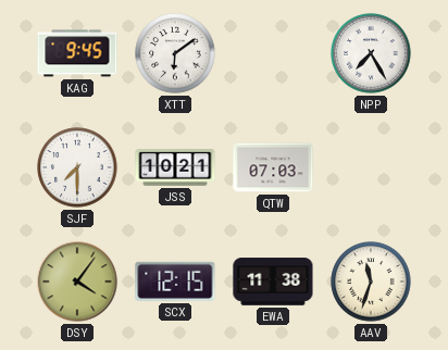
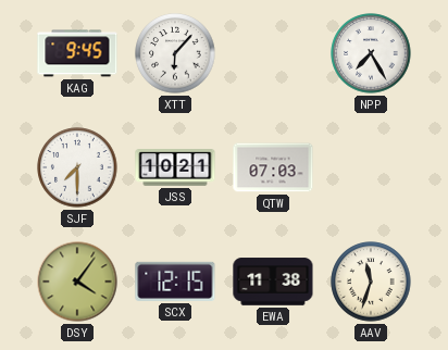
XTT: 6:09 -> 6:07 (175, 53)
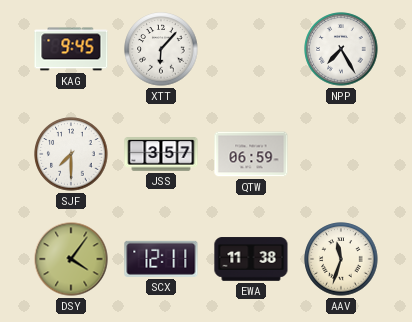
JSS: 10:21 -> 3:57 (161, 154)
QTW: 07:03 -> 06:59 (251, 154)
SCX: 12:15 -> 12:11 (161, 259)
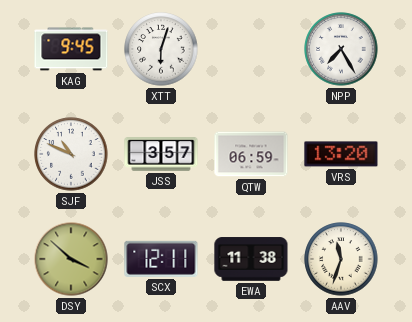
XTT: 6:07 -> 6:03 (161, 49)
SJF: 7:30 -> 10:49 (71, 154)
VRS: none -> 13:20 (341, 154)
DSY: 4:06 -> 3:52 (71, 259)
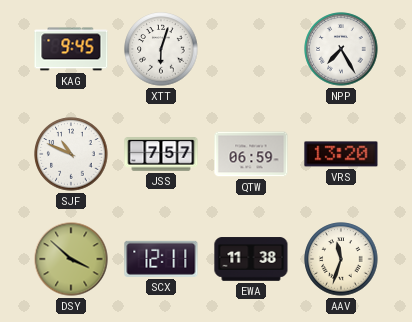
JSS: 3:57 -> 7:57 (161, 154)
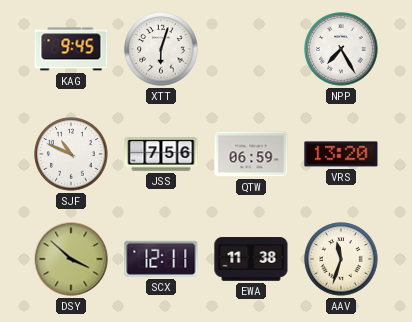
JSS: 7:57 -> 7:56 (161, 154)
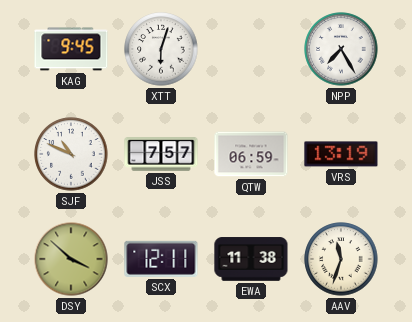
JSS: 7:56 -> 7:57 (161, 154)
VRS: 13:20 -> 13:19 (341, 154)
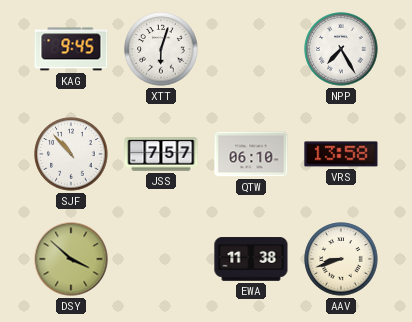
SJF: 10:49 -> 10:53 (71, 154)
QTW: 06:59 -> 06:10 (251, 154)
VRS: 13:19 -> 13:58 (341, 154)
SCX: 12:11 -> none (161, 259)
AAV: 11:33 -> 8:42 (341, 259)
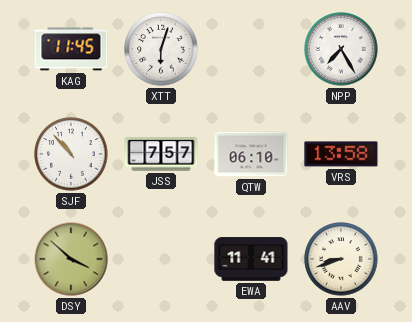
KAG: 9:45 -> 11:45 (71, 49)
EWA: 11:38 -> 11:41 (251, 259)
